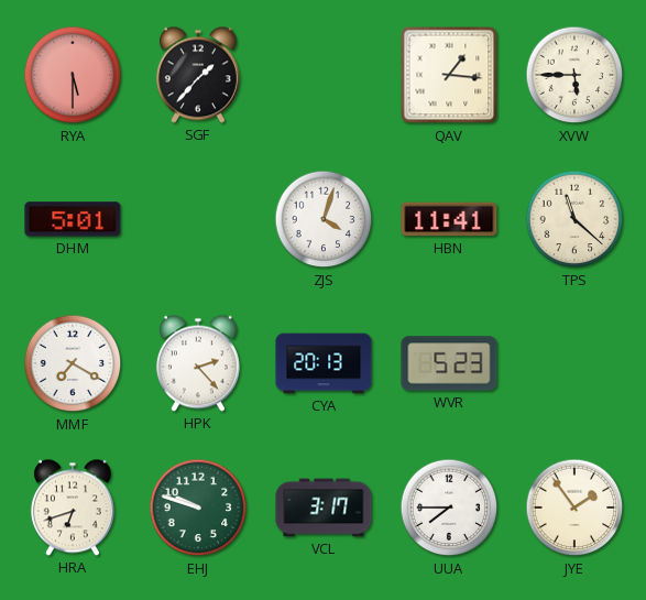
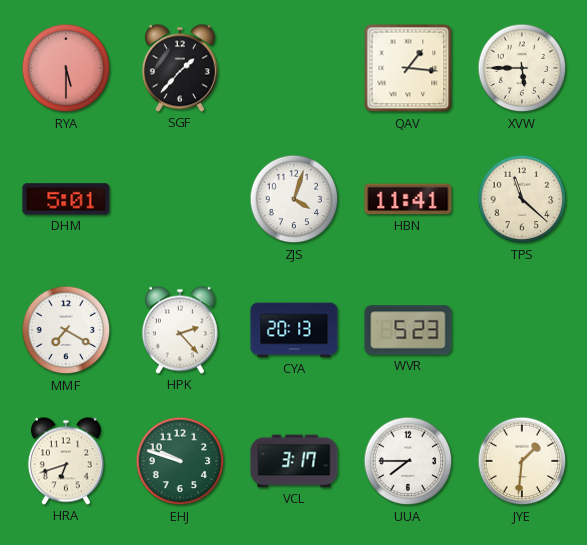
JYE: 1:54 -> 1:31 (522, 461)
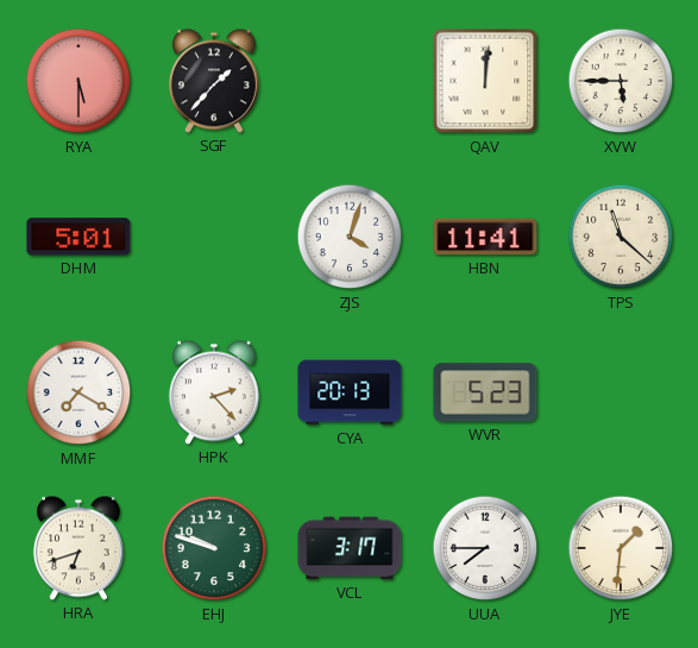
QAV: 1:16 -> 12:01 (485, 81)
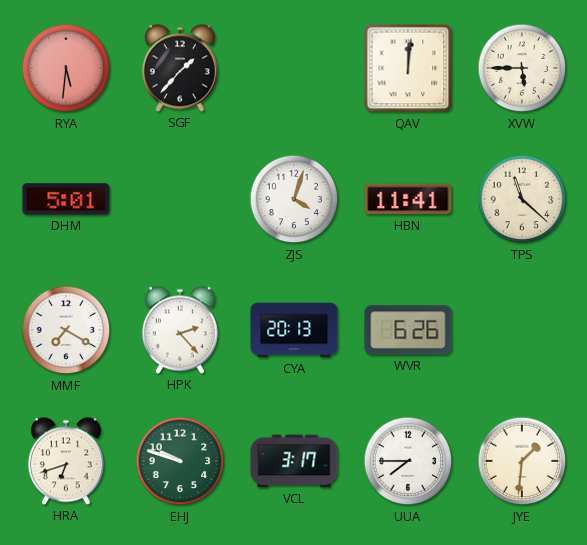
RYA: 5:30 -> 5:31 (66, 68)
WVR: 5:23 -> 6:26 (408, 330)
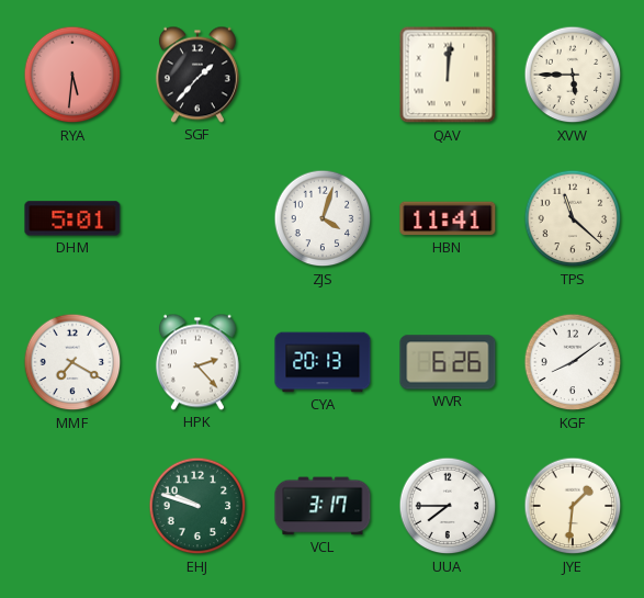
KGF: none -> 8:09 (573, 362)
HRA: 6:42 -> none (66, 461)
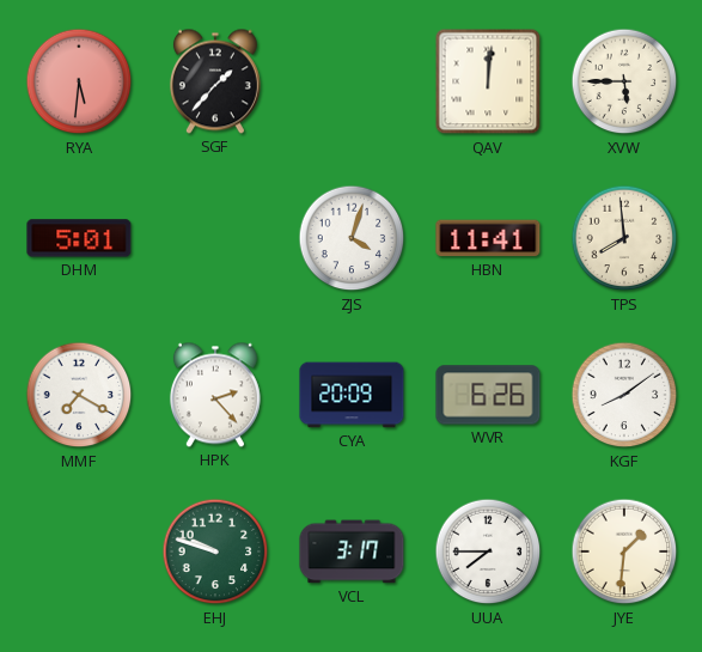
TPS: 11:22 -> 7:59 (624, 238)
CYA: 20:13 -> 20:09 (352, 395)
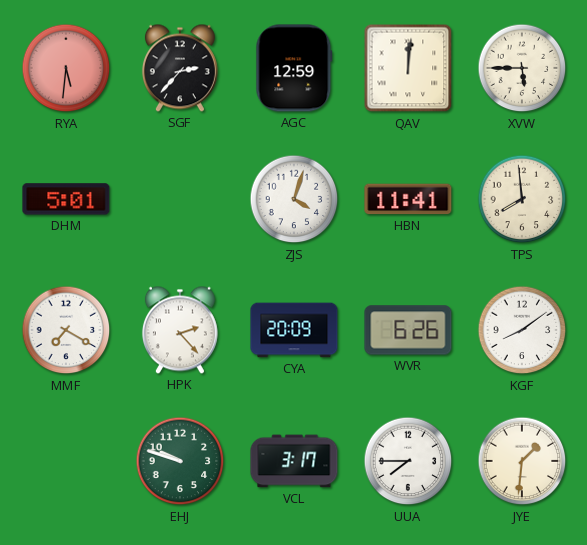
SGF: 1:37 -> 2:37 (180, 68)
AGC: none -> 12:59 (294, 68)
